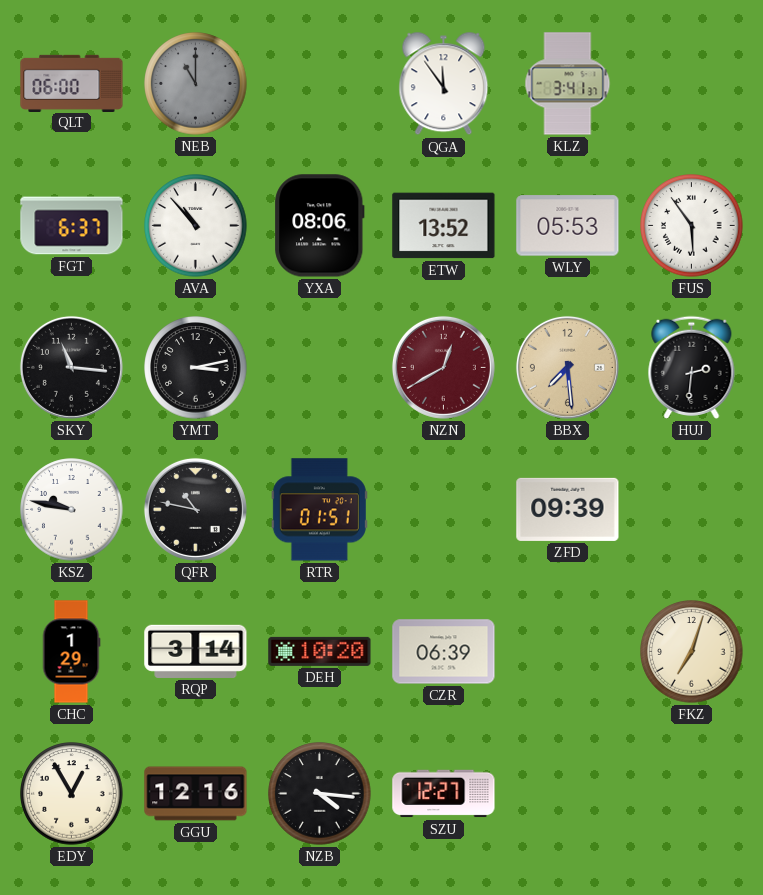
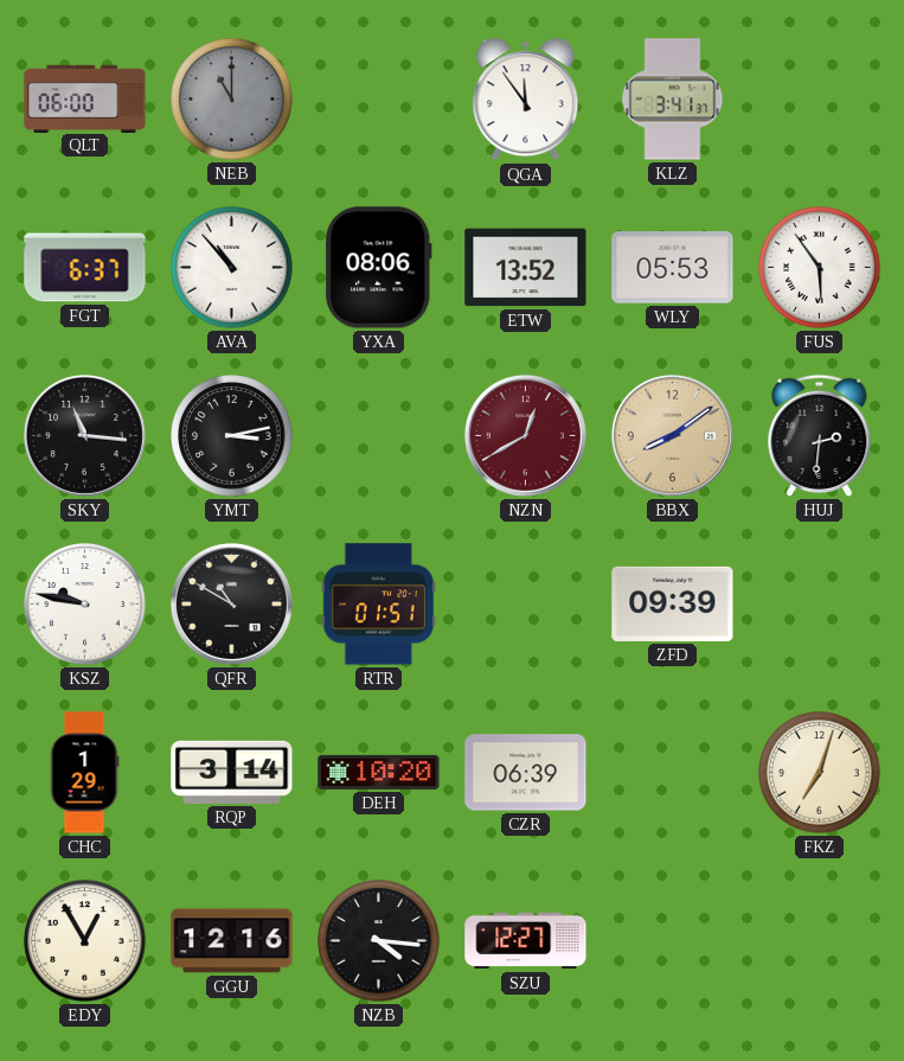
BBX: 7:29 -> 8:09 (672, 435)
QFR: 10:47 -> 10:50 (231, 603)
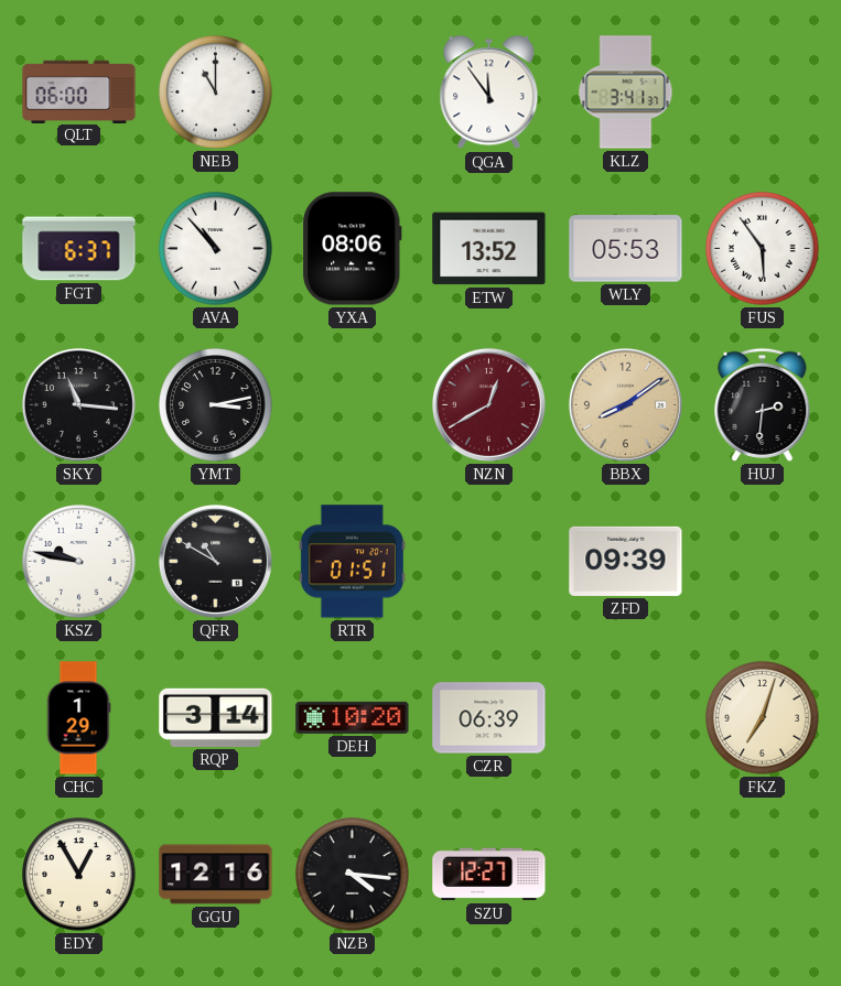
NEB dial: grey -> white (216, 93)
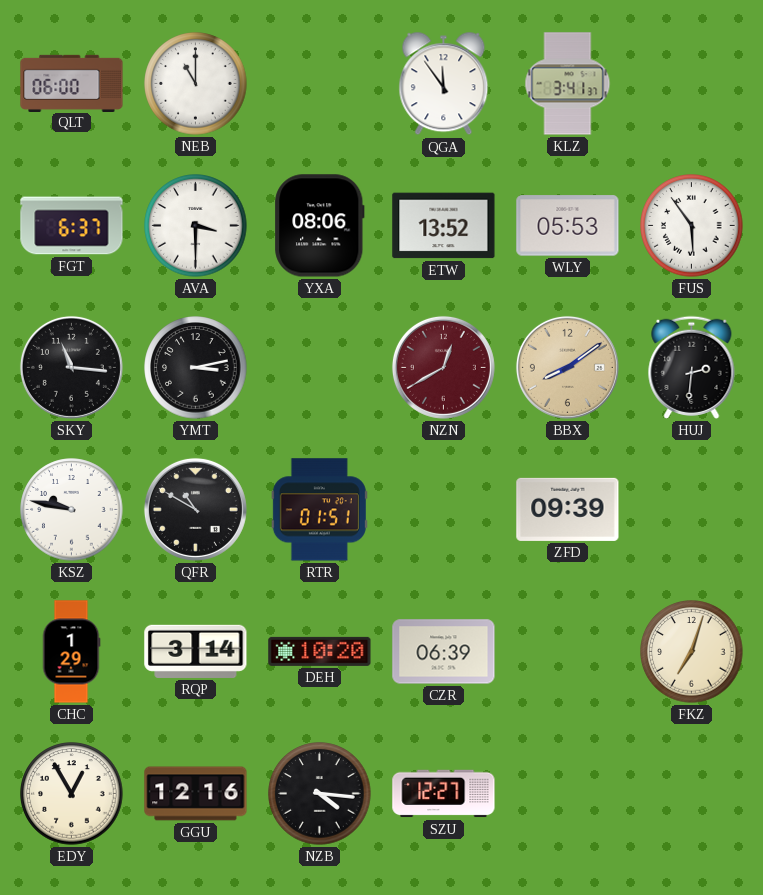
AVA: 10:53 -> 3:30 (196, 226)
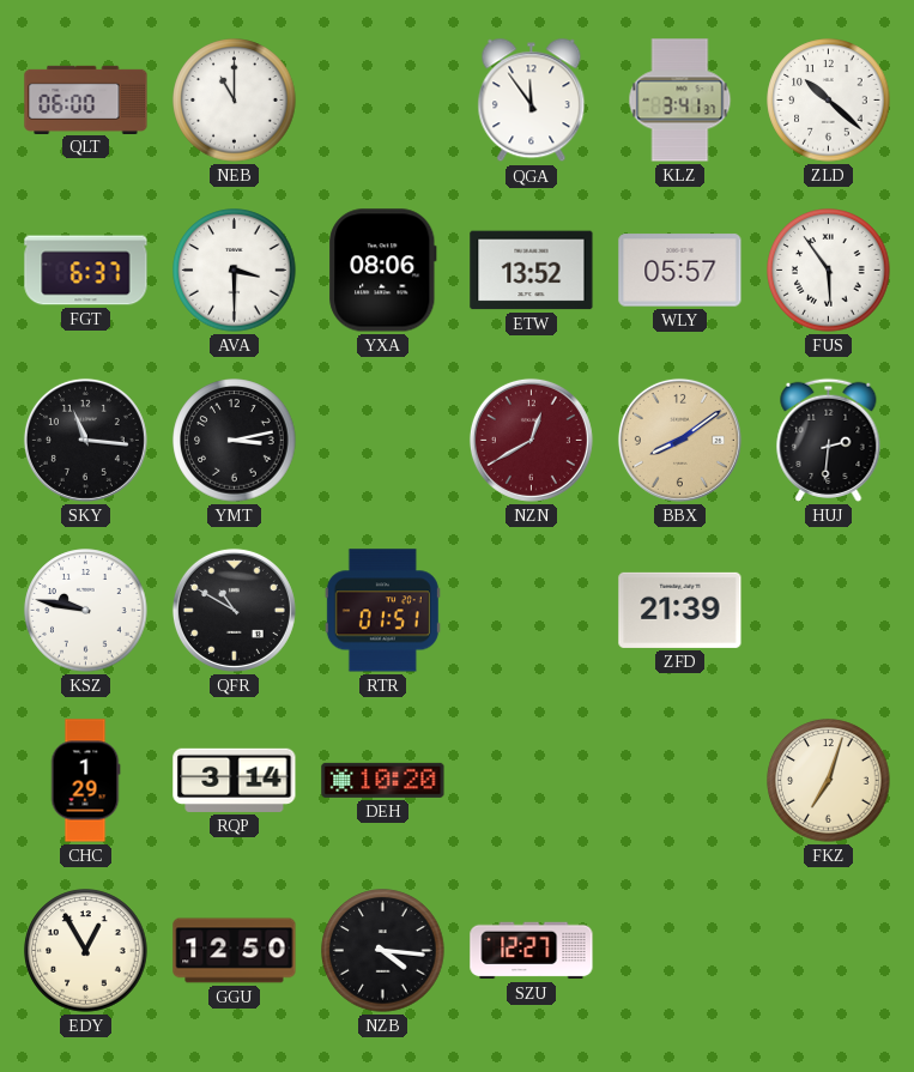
ZLD: none -> 10:22 (829, 101)
WLY: 05:53 -> 05:57 (680, 271)
ZFD: 09:39 -> 21:39 (680, 610)
CZR: 06:39 -> none (444, 652)
GGU: 12:16 -> 12:50 (235, 951)
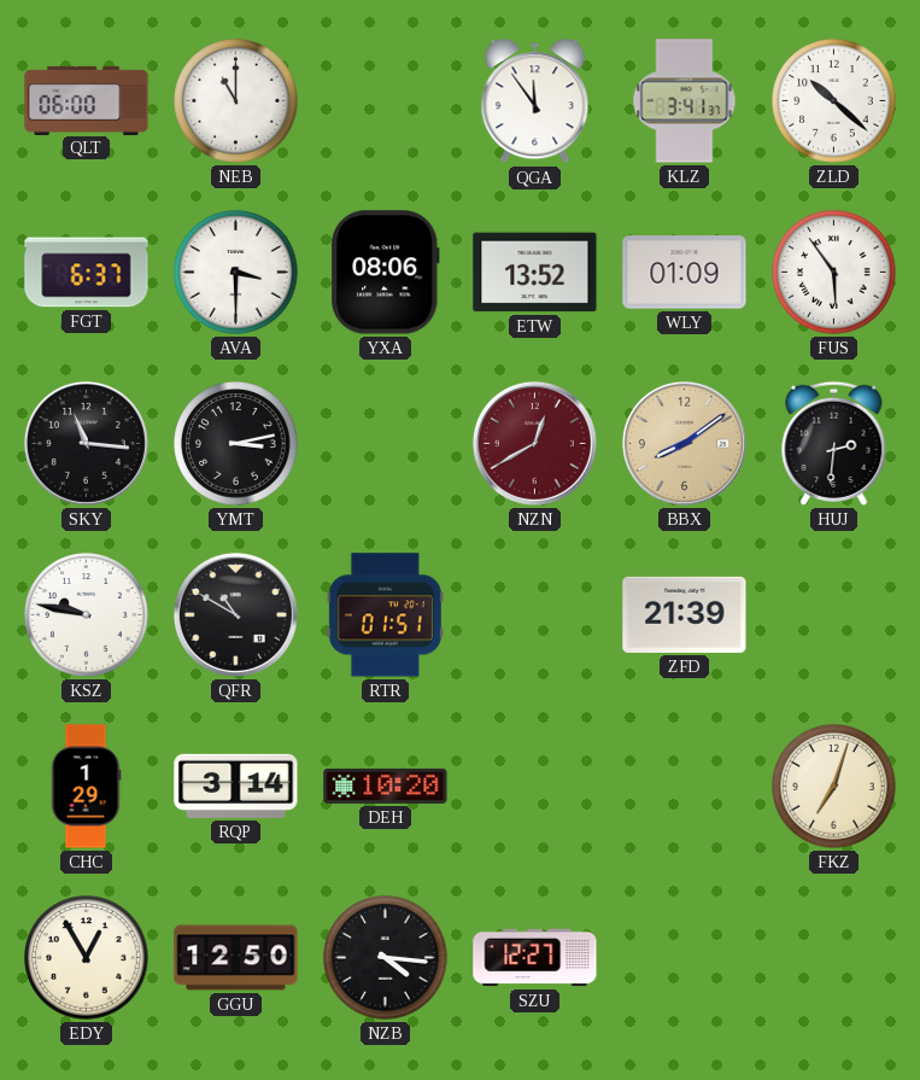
WLY: 05:57 -> 01:09 (685, 273)
